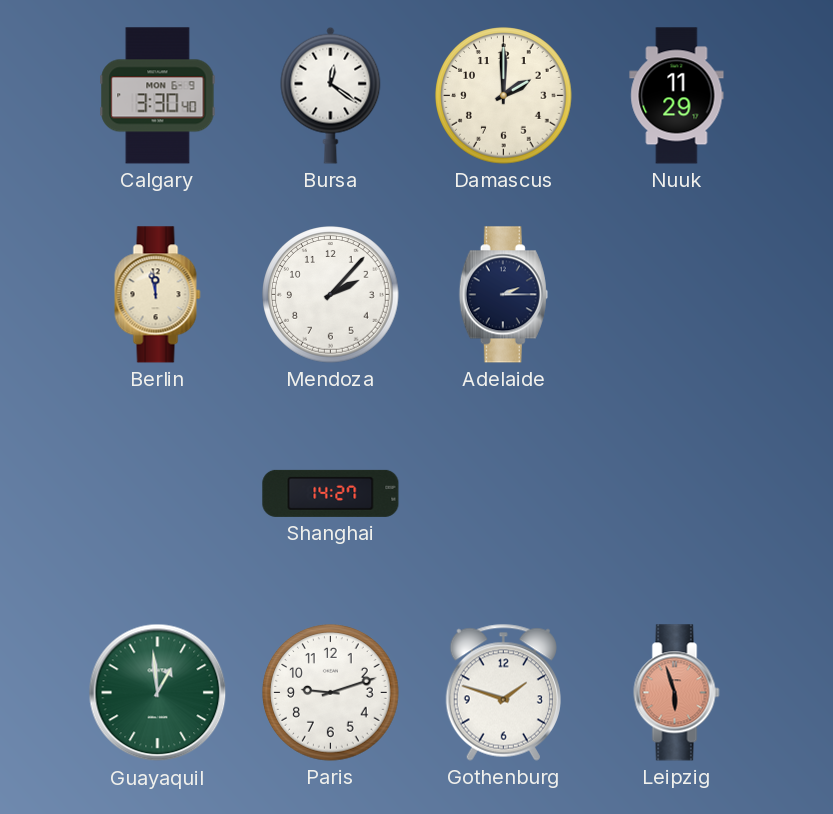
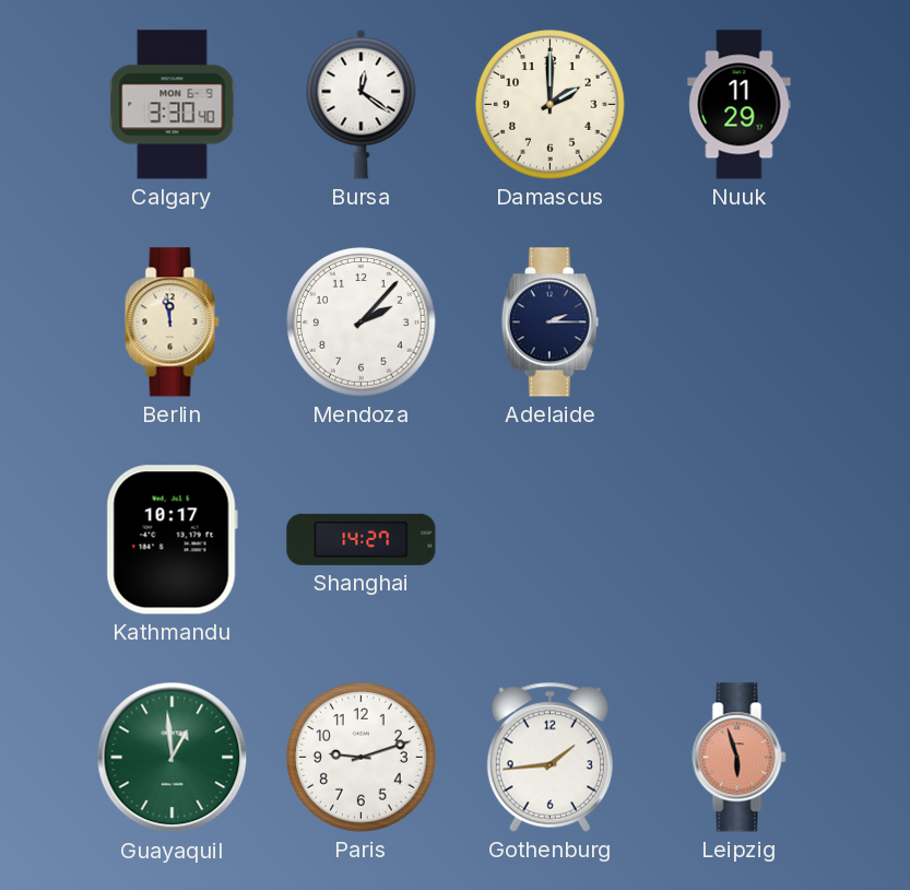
Kathmandu: none -> 10:17 (172, 540)
Gothenburg: 1:48 -> 1:44 (549, 757)
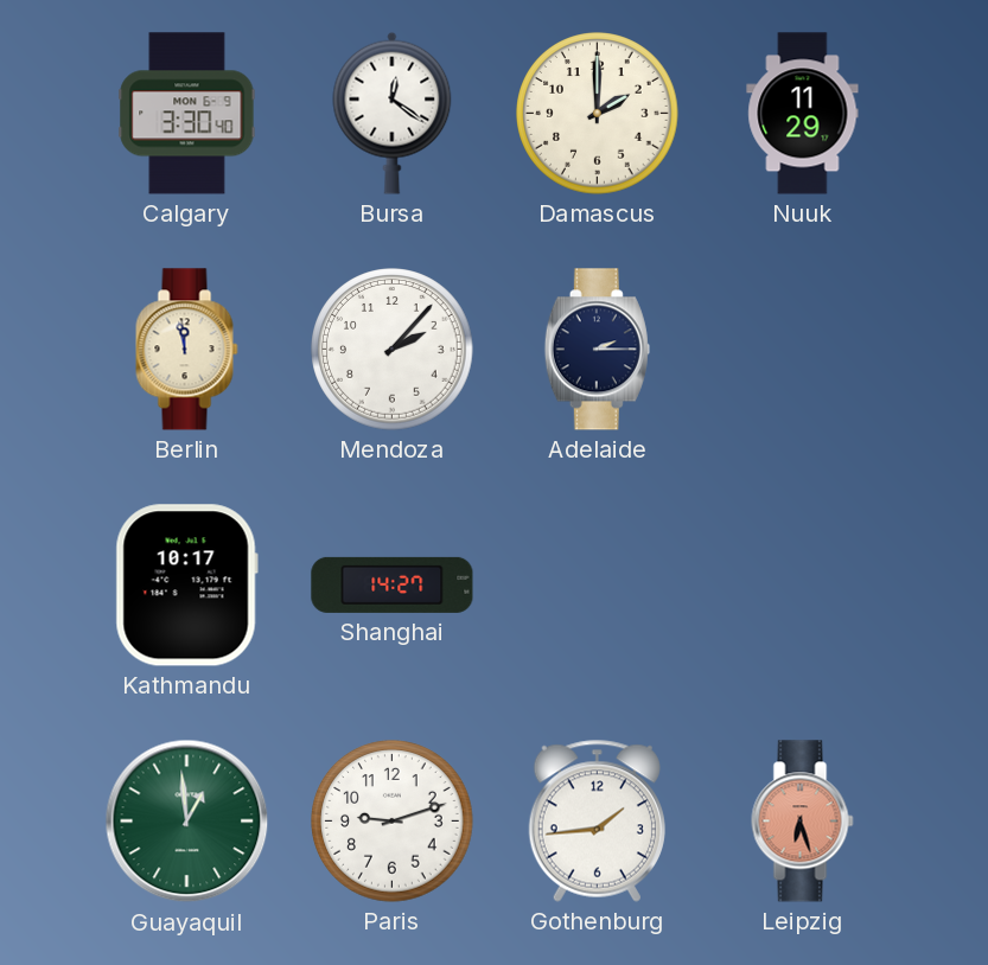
Leipzig: 5:57 -> 6:27 (803, 822)
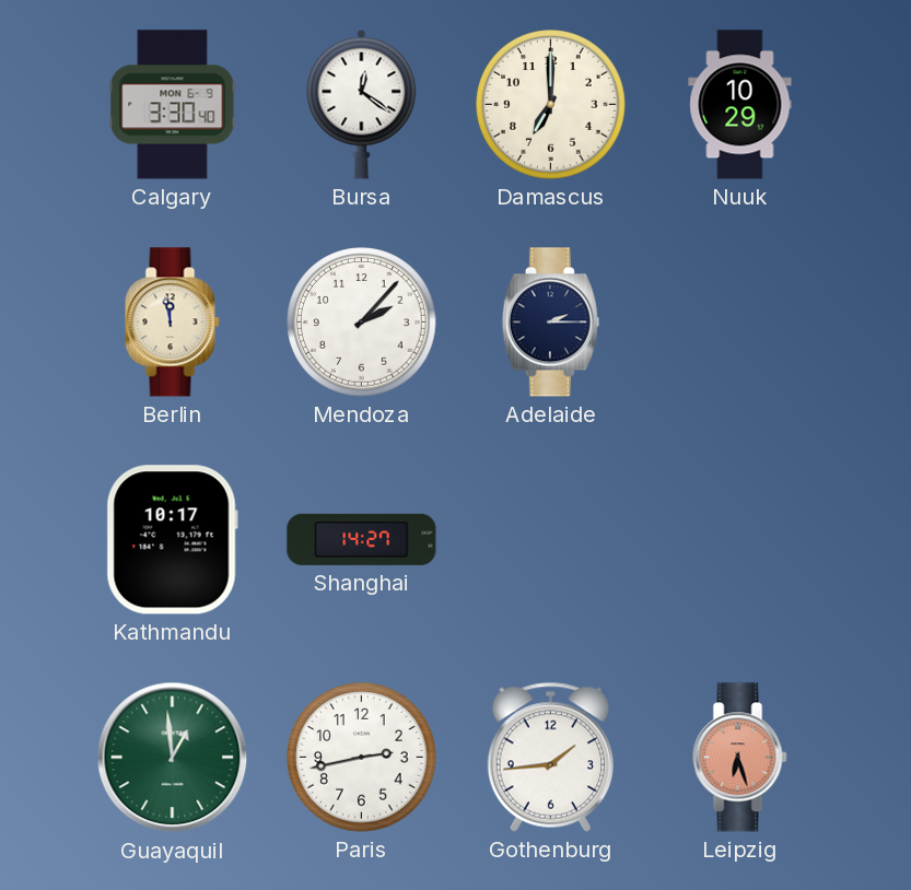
Damascus: 2:00 -> 7:00 (551, 105)
Nuuk: 11:29 -> 10:29 (740, 105)
Paris: 9:12 -> 2:43 (362, 758)
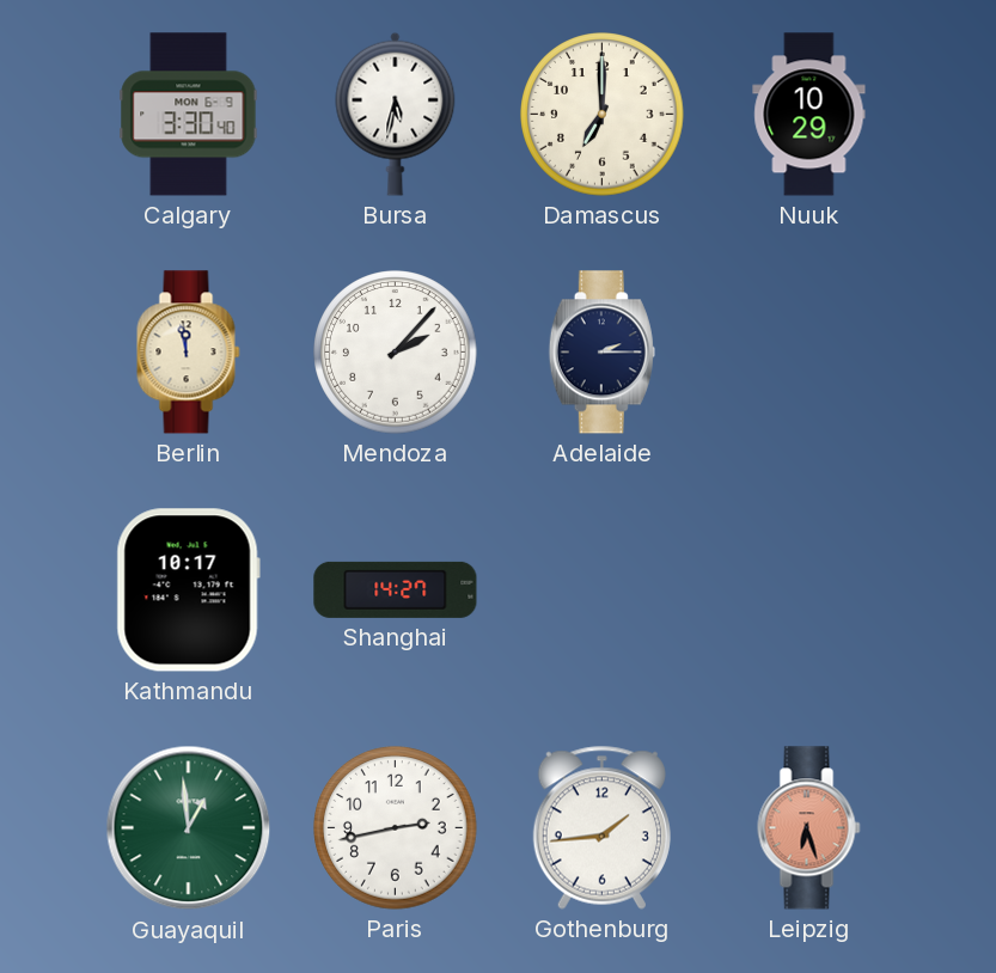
Bursa: 12:21 -> 5:32 (396, 114)
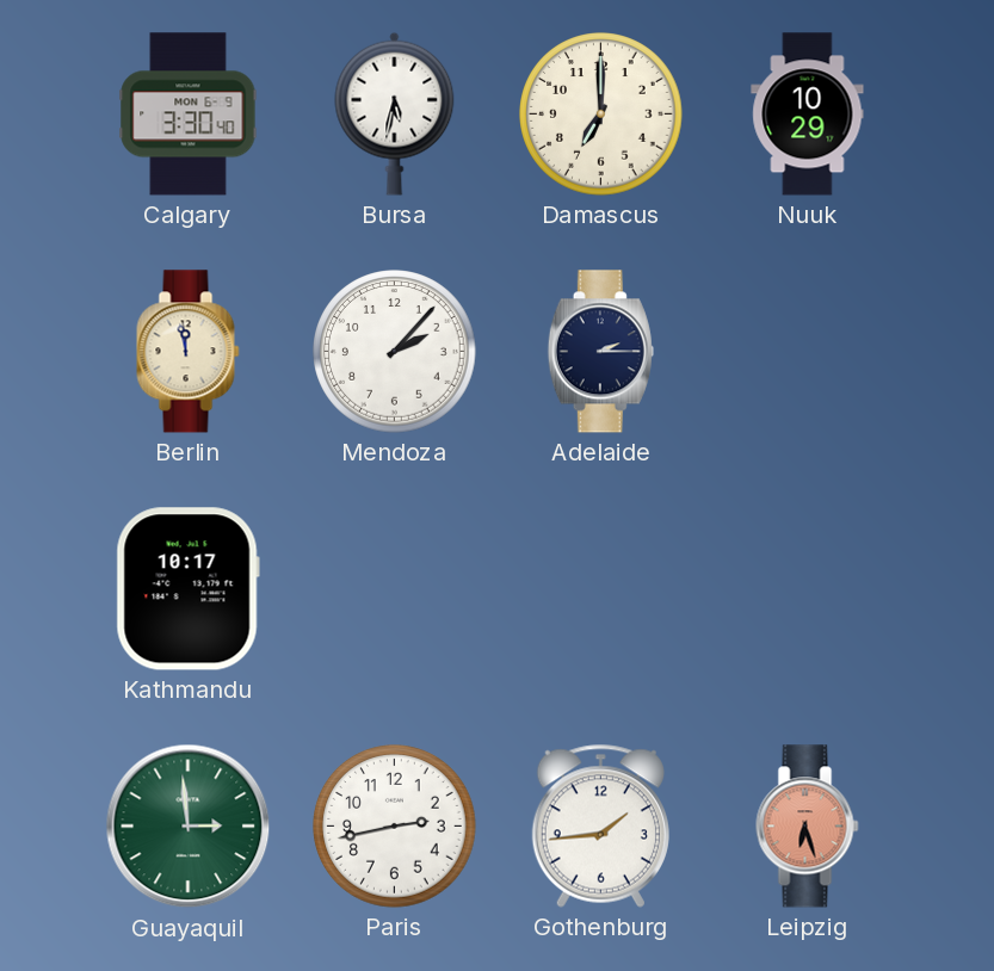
Shanghai: 14:27 -> none (396, 589)
Guayaquil: 12:59 -> 2:59 (189, 827)
